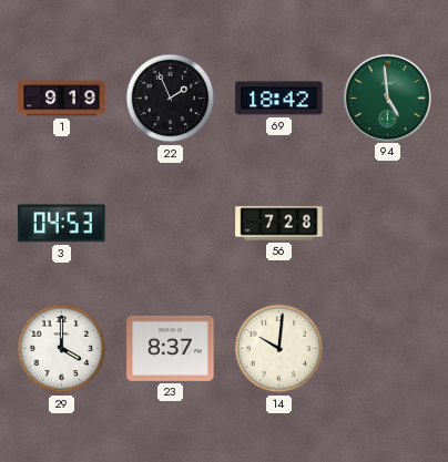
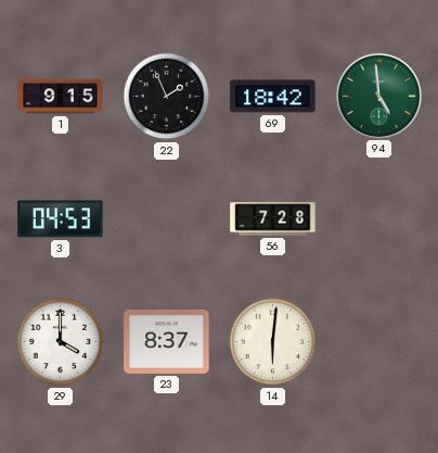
1: 9:19 -> 9:15 (61, 97)
14: 10:01 -> 6:01 (273, 342)
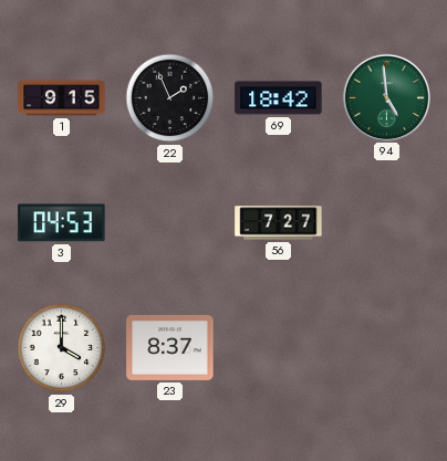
56: 7:28 -> 7:27 (279, 223)
14: 6:01 -> none (273, 342)
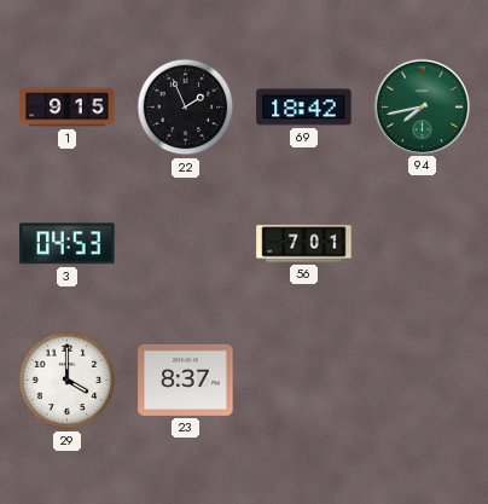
94: 4:59 -> 7:43 (422, 106)
56: 7:27 -> 7:01 (304, 244)
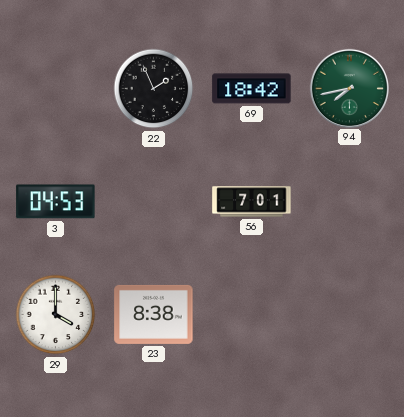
1: 9:15 -> none (68, 108)
23: 8:37 -> 8:38 (154, 314)
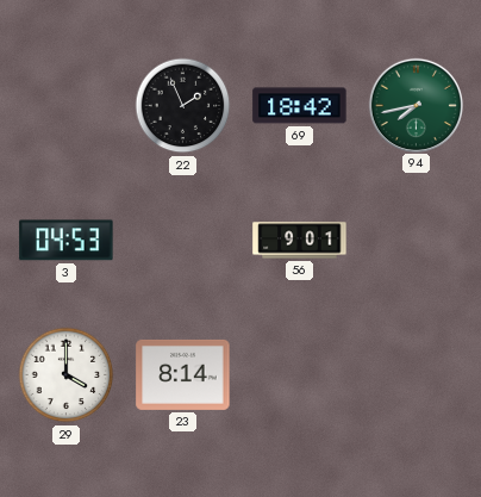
56: 7:01 -> 9:01 (300, 241)
23: 8:38 -> 8:14 (183, 374)
